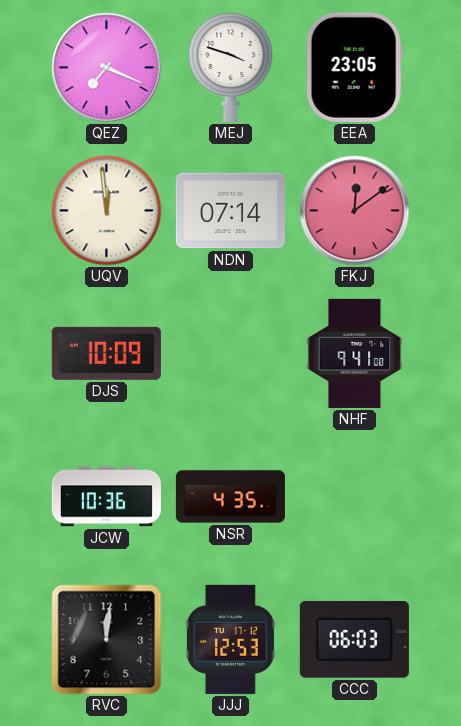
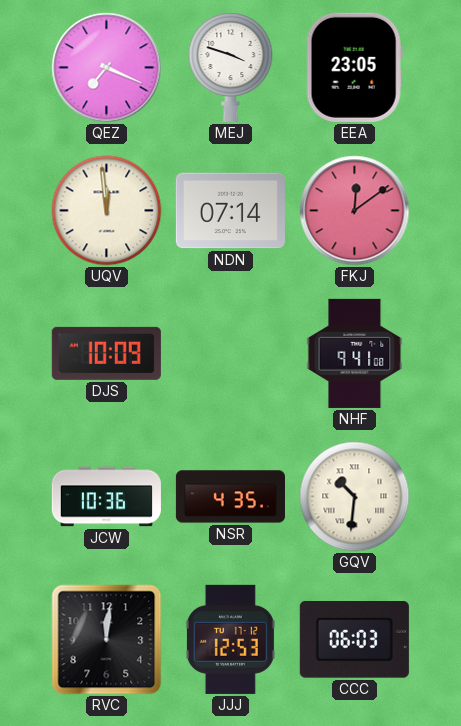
GQV: none -> 10:31 (355, 497)
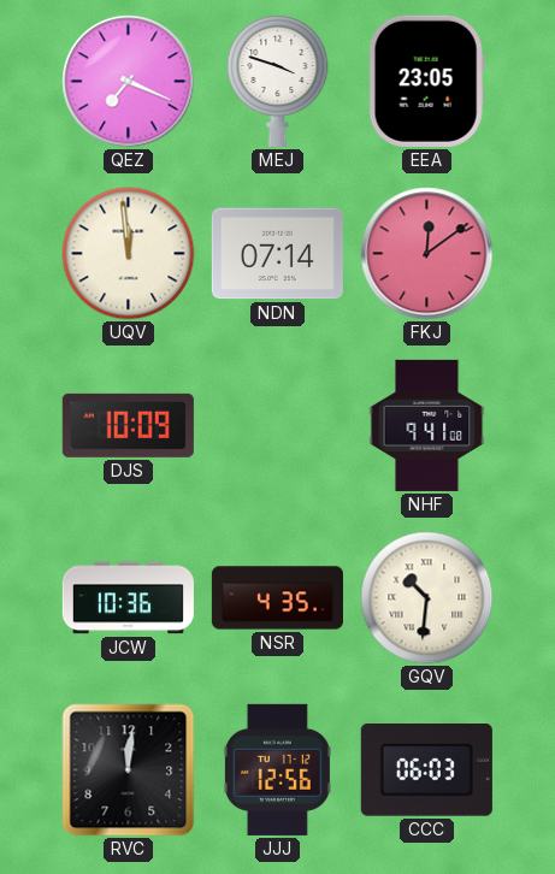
JJJ: 12:53 -> 12:56 (277, 769)
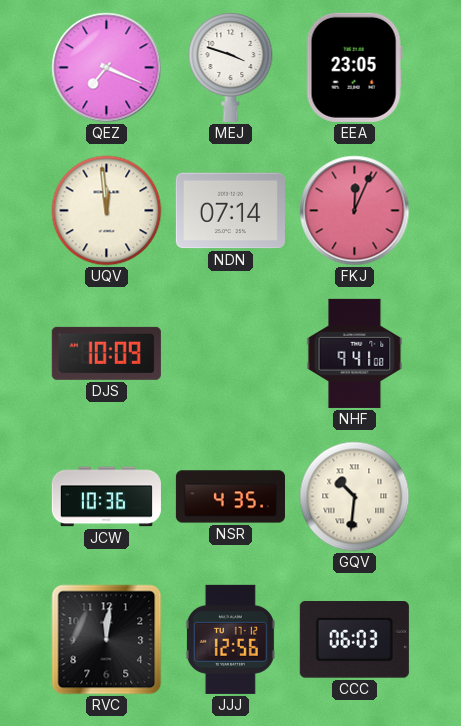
FKJ: 12:09 -> 12:04 (355, 211)
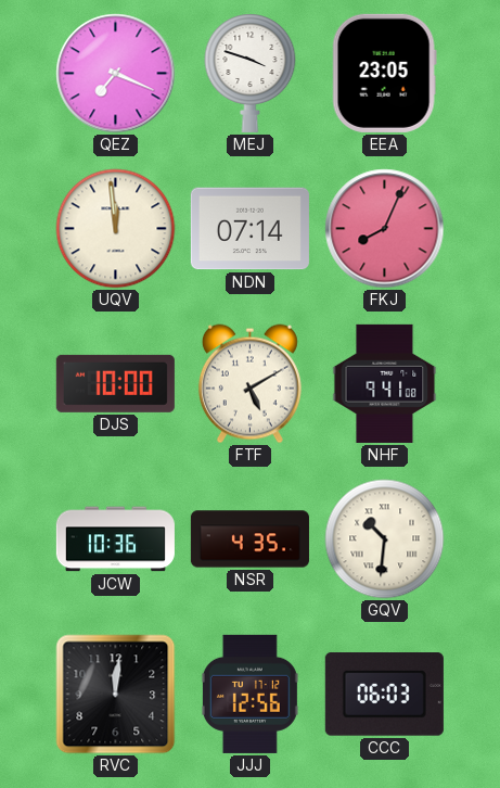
FKJ: 12:04 -> 8:04 (385, 229)
DJS: 10:09 -> 10:00 (115, 383)
FTF: none -> 5:10 (249, 384)
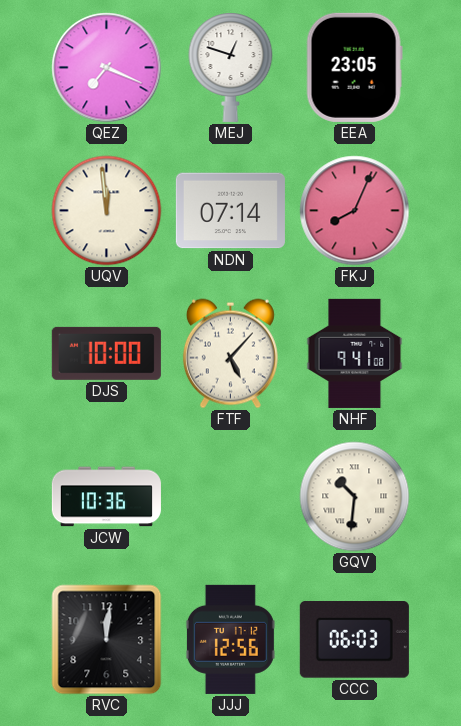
MEJ: 3:48 -> 12:48 (231, 67)
FTF: 5:10 -> 5:07 (230, 354)
NSR: 4:35 -> none (249, 539)
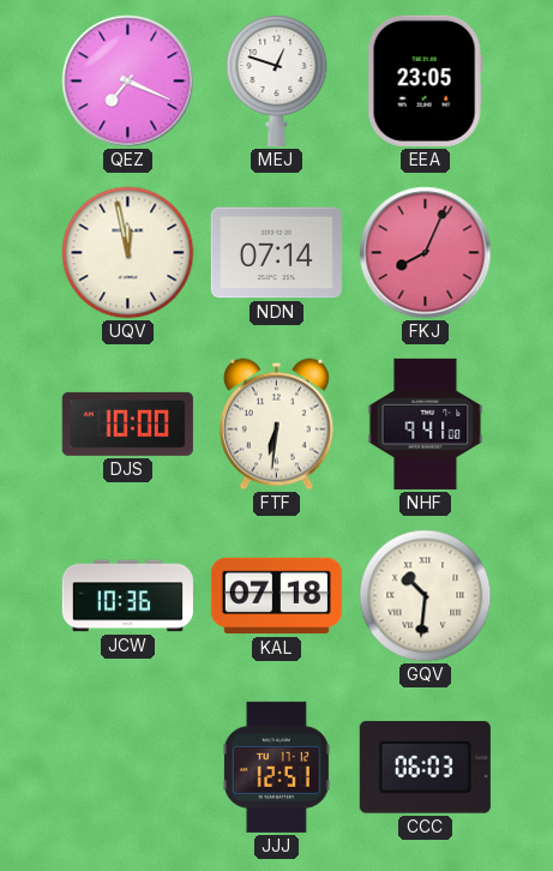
UQV: 11:59 -> 11:58 (128, 253)
FTF: 5:07 -> 6:31 (276, 425)
KAL: none -> 07:18 (276, 596)
RVC: 12:01 -> none (107, 640)
JJJ: 12:56 -> 12:51 (276, 767)
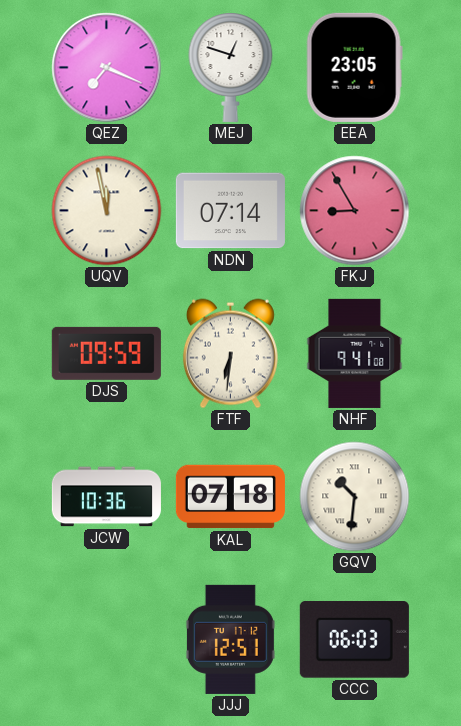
FKJ: 8:04 -> 8:55 (355, 211)
DJS: 10:00 -> 09:59 (106, 353)
